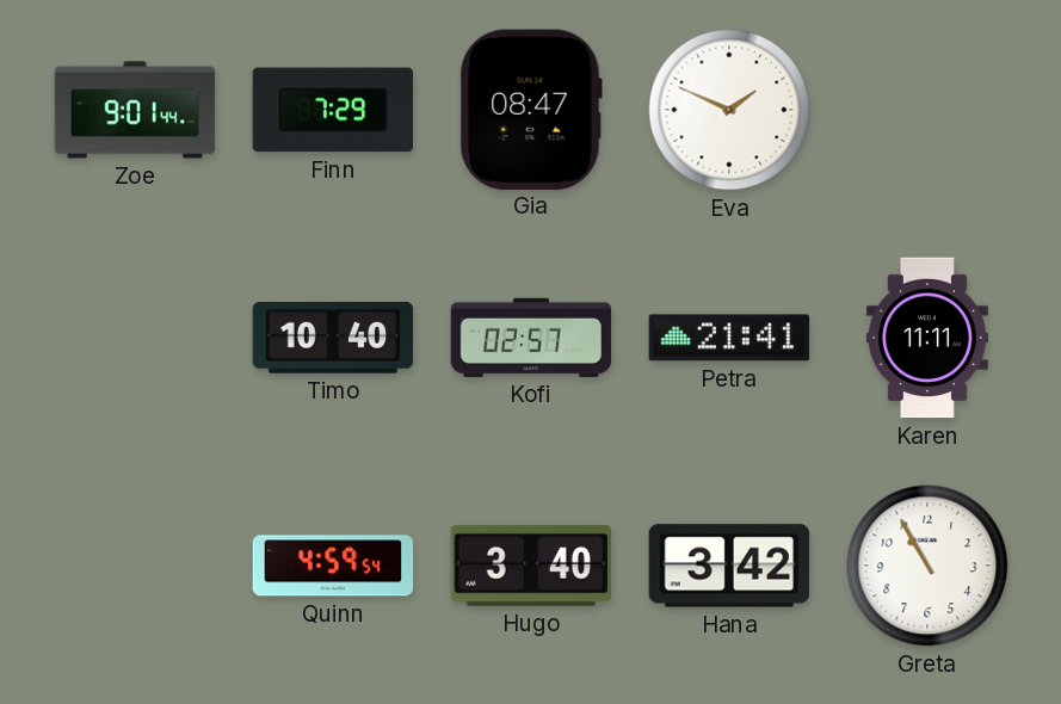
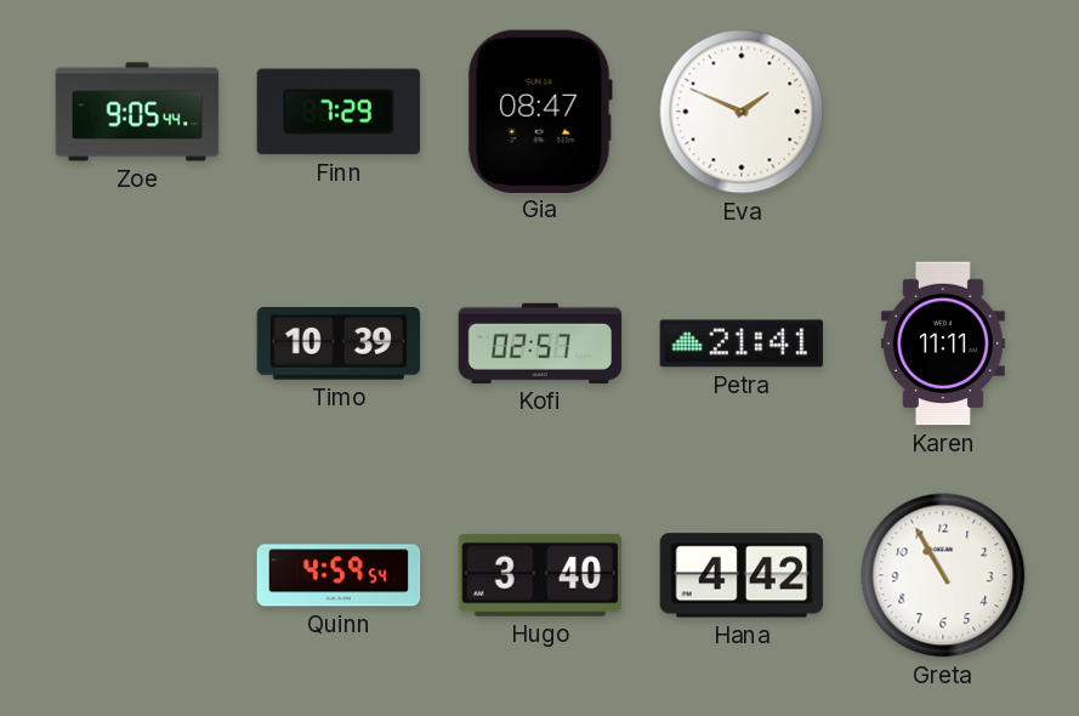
Zoe: 9:01 -> 9:05 (137, 112)
Timo: 10:40 -> 10:39 (339, 345)
Hana: 3:42 -> 4:42 (742, 575)
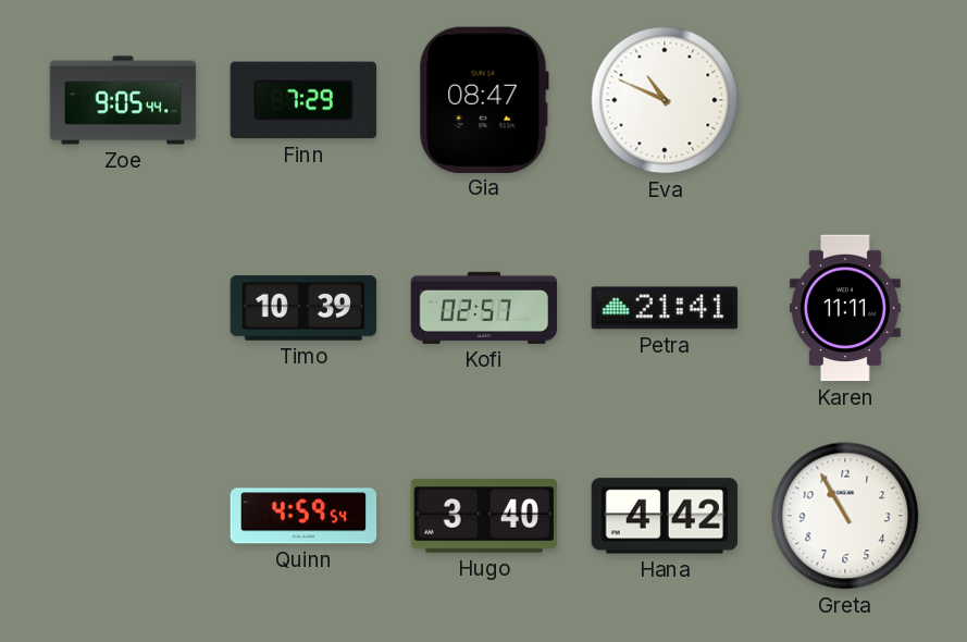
Eva: 1:49 -> 10:49 (665, 100)
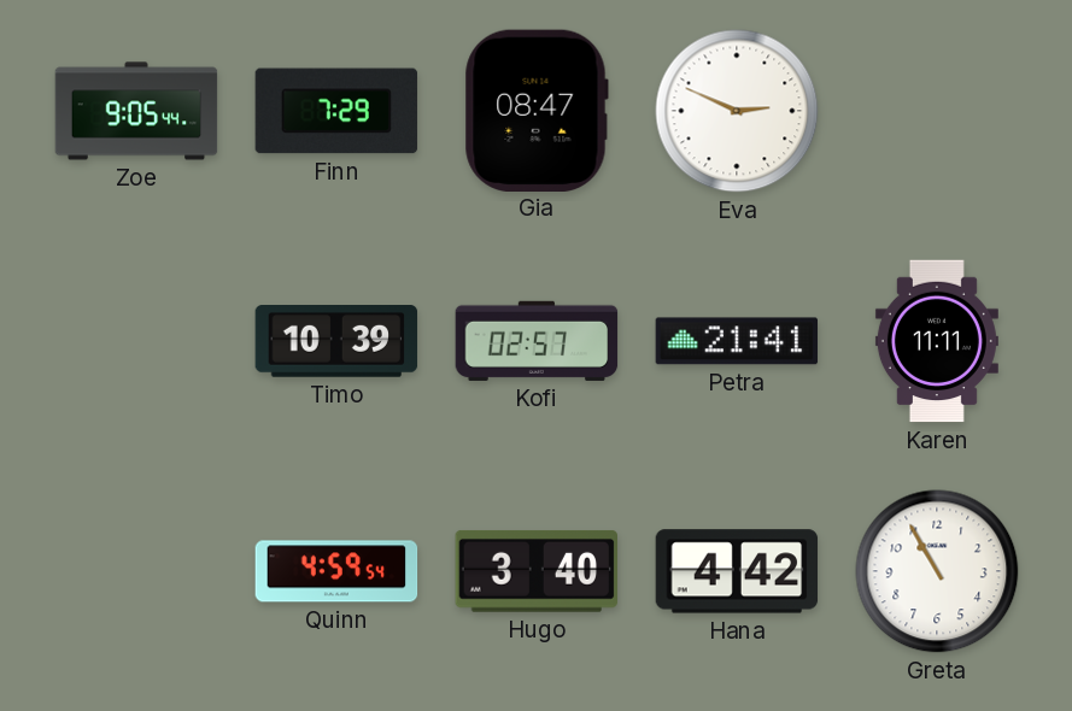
Eva: 10:49 -> 2:49 (737, 111)
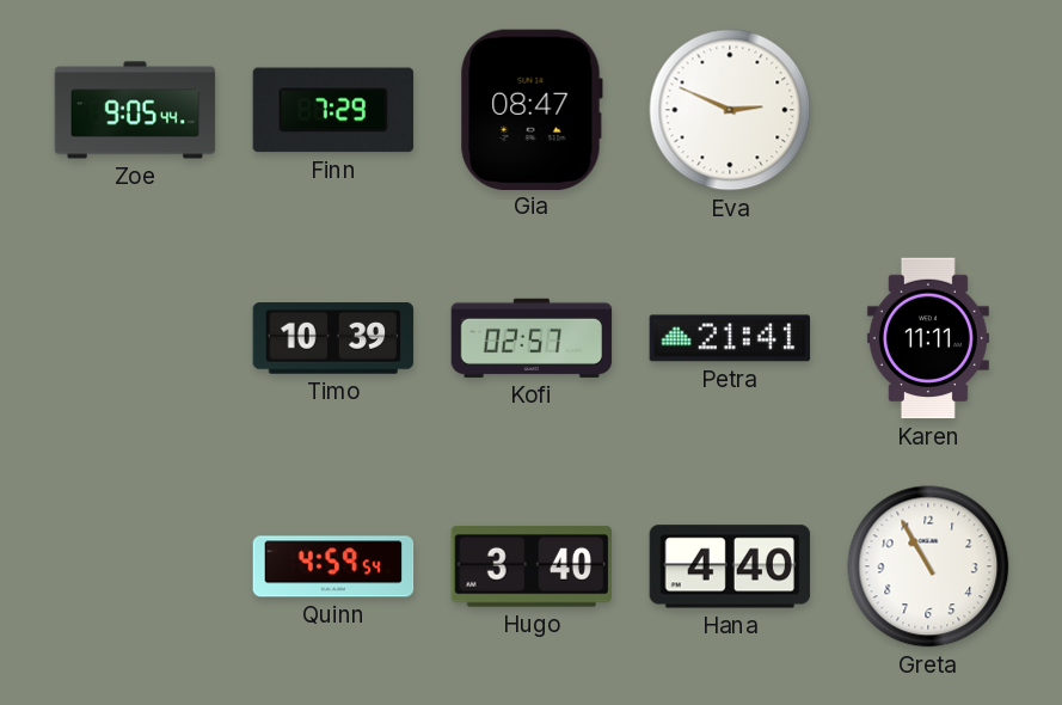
Hana: 4:42 -> 4:40 (730, 566)
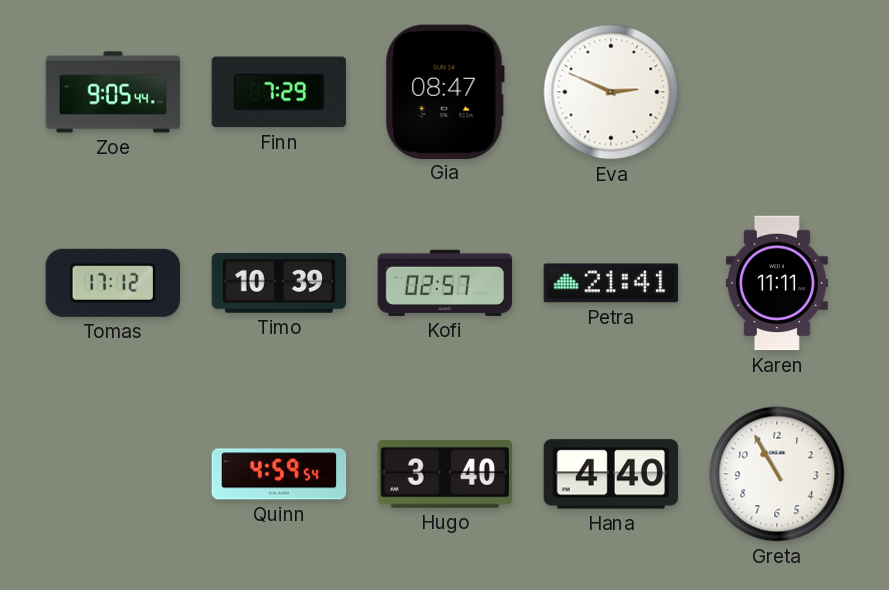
Tomas: none -> 17:12 (113, 283)
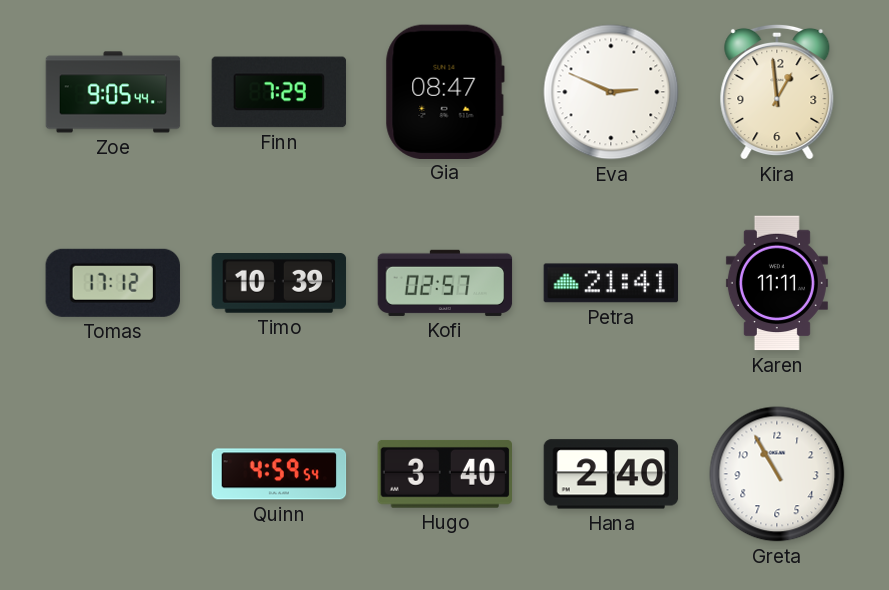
Kira: none -> 12:59 (777, 92)
Hana: 4:40 -> 2:40 (611, 474)
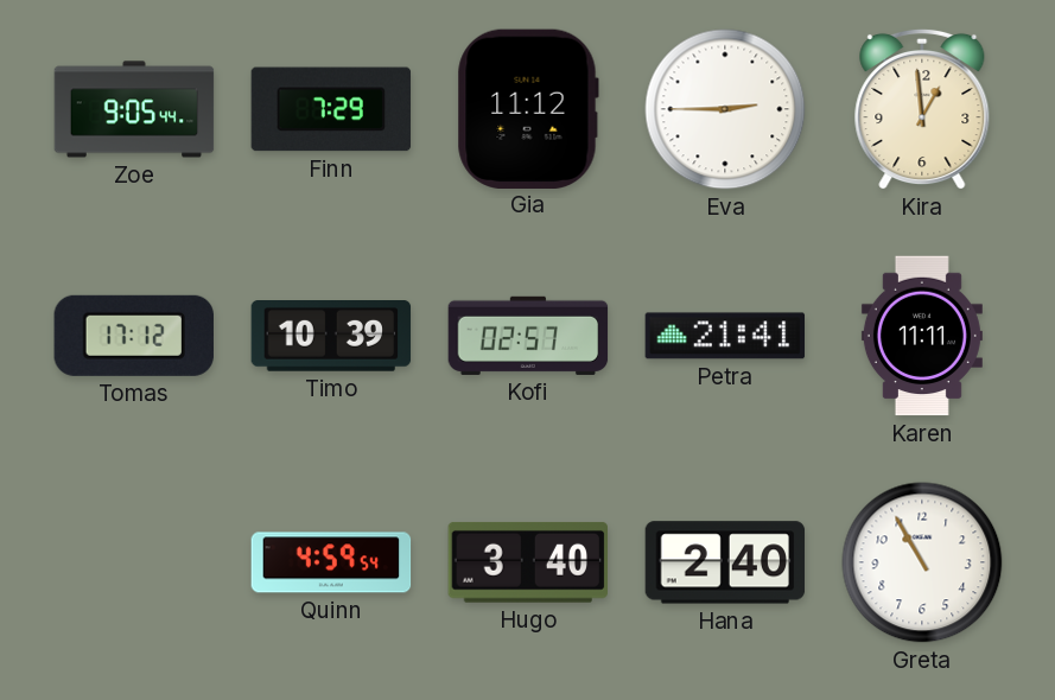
Gia: 08:47 -> 11:12 (528, 108)
Eva: 2:49 -> 2:45 (725, 109)
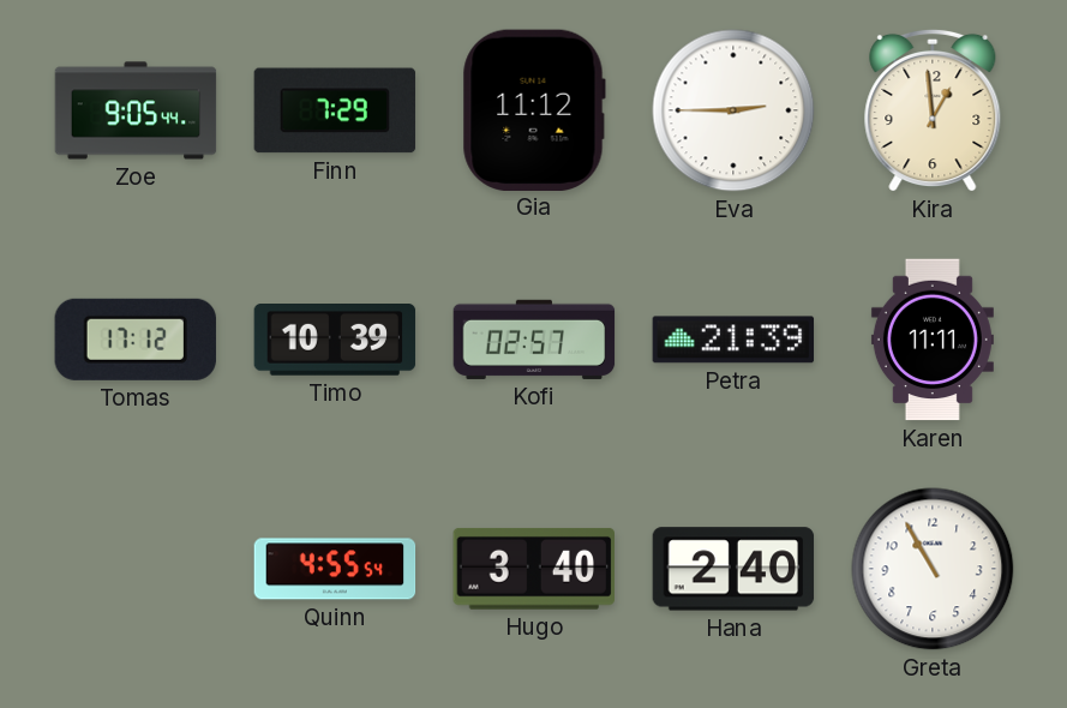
Petra: 21:41 -> 21:39 (733, 340)
Quinn: 4:59 -> 4:55 (335, 569)
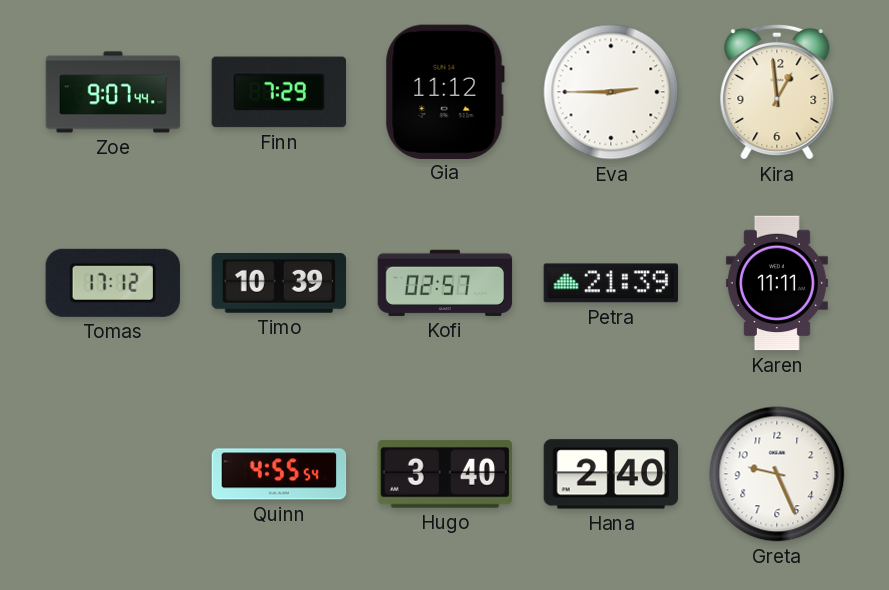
Zoe: 9:05 -> 9:07 (113, 92)
Greta: 10:55 -> 9:26 (777, 474)
